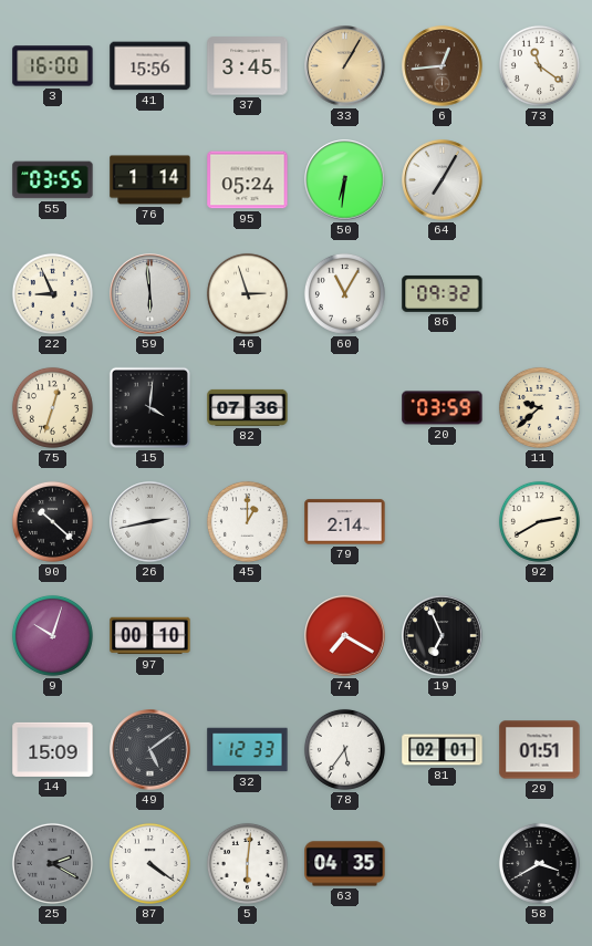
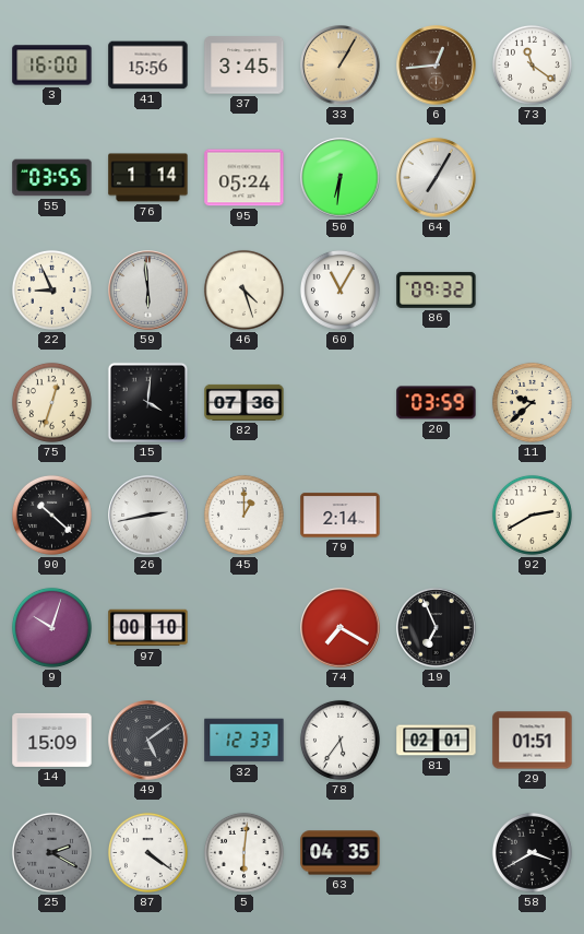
46: 2:57 -> 4:27 (243, 289)
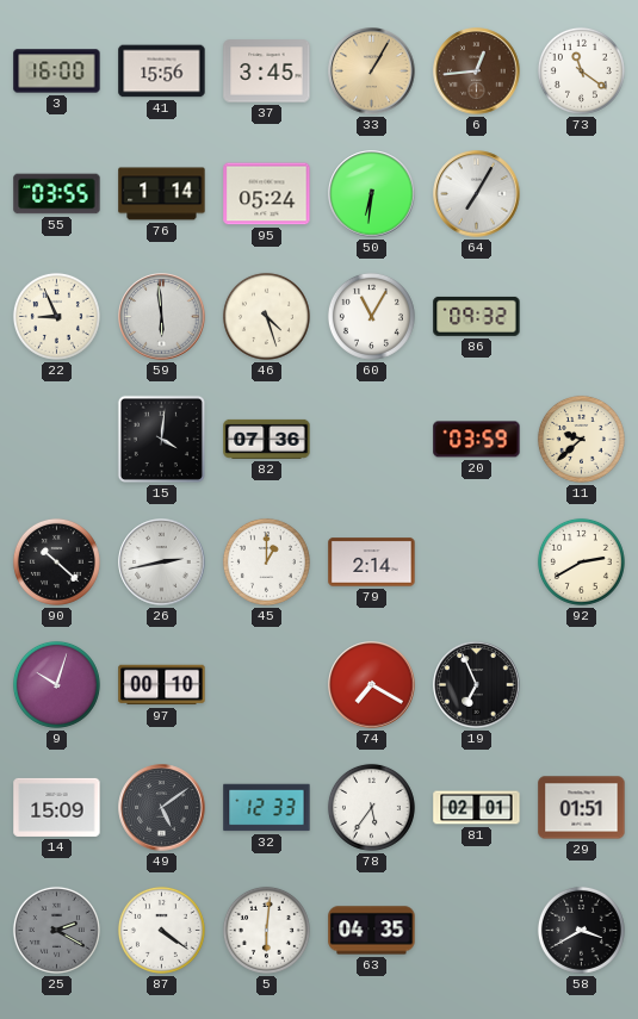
75: 12:33 -> none (51, 402)
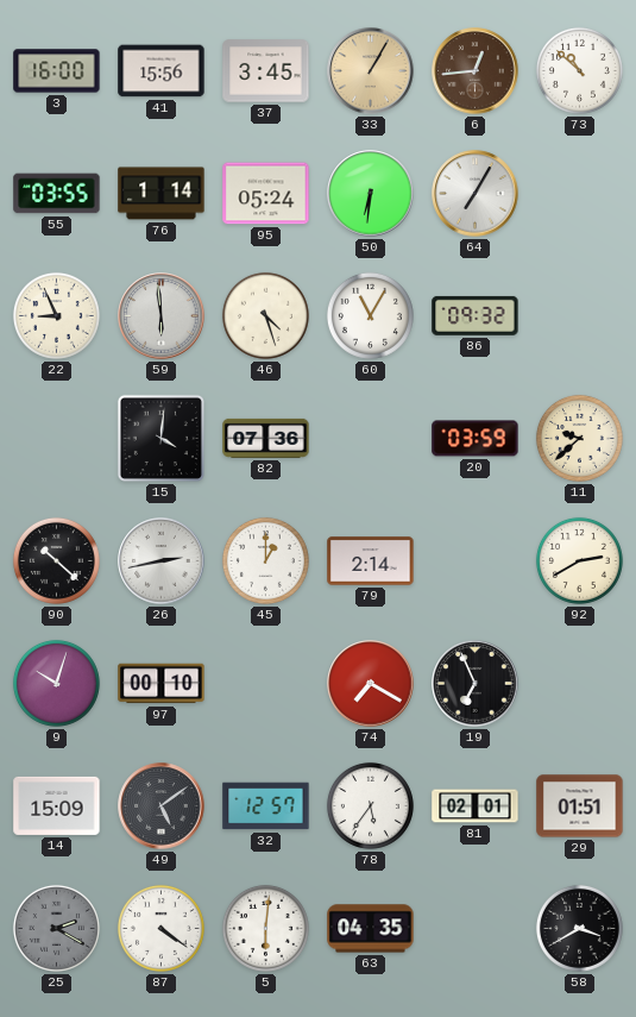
73: 11:21 -> 10:52 (579, 70)
32: 12:33 -> 12:57 (266, 806)
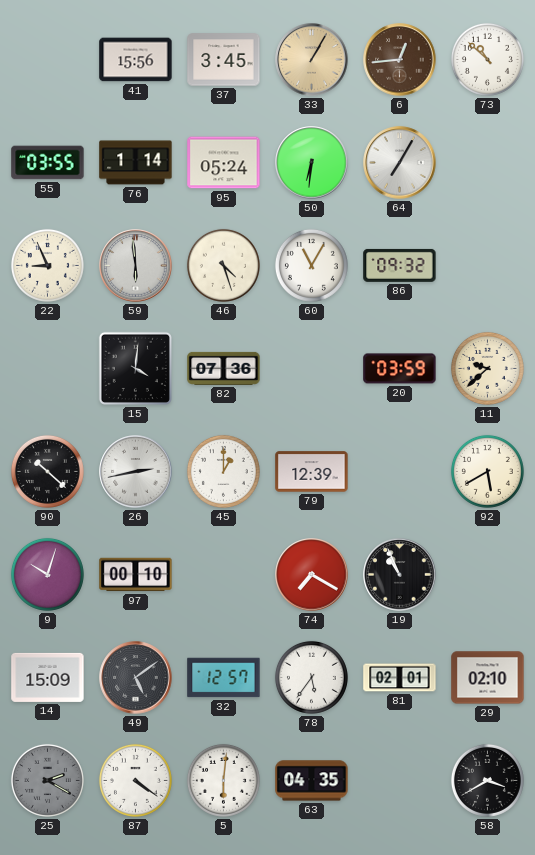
3: 16:00 -> none (57, 71)
79: 2:14 -> 12:39 (312, 472)
92: 2:40 -> 5:40 (487, 471)
19: 6:56 -> 10:56 (400, 575)
29: 01:51 -> 02:10 (488, 678)
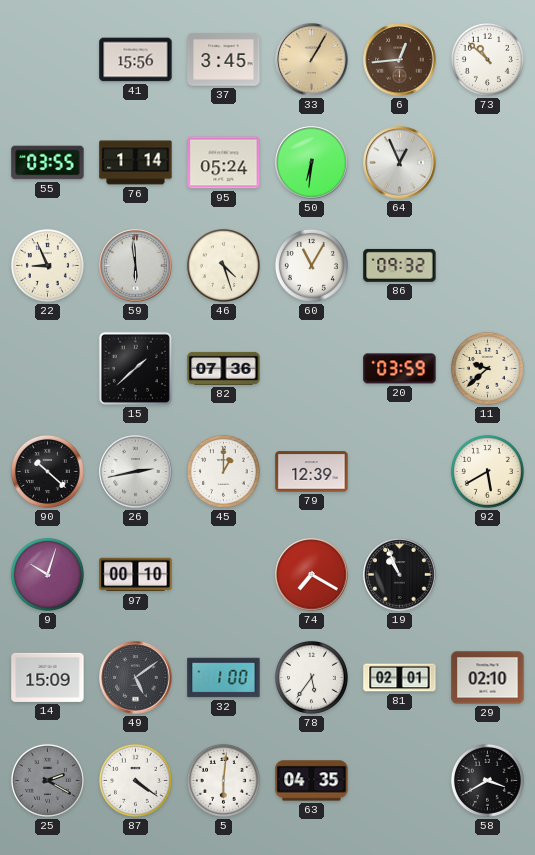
64: 7:05 -> 12:56 (400, 163)
15: 4:01 -> 1:38 (135, 368)
32: 12:57 -> 1:00 (224, 678)
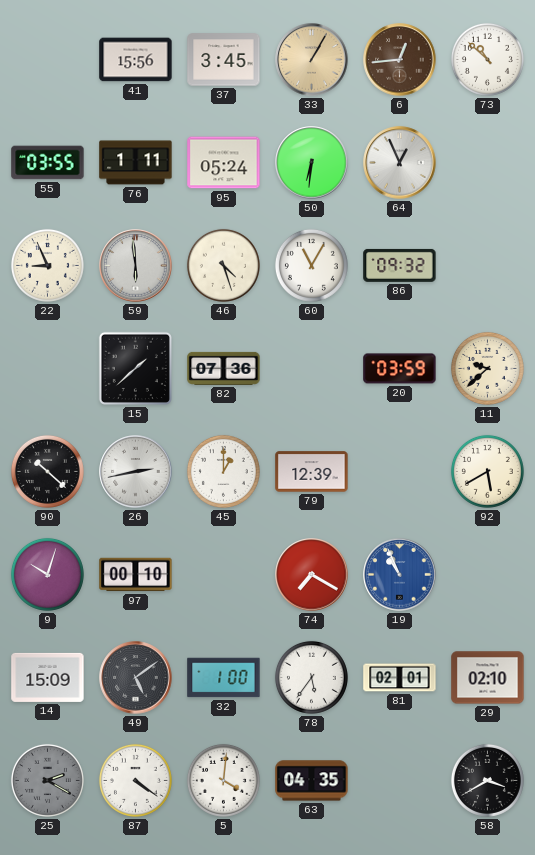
76: 1:14 -> 1:11 (136, 163)
19 dial: black -> blue (400, 575)
5: 6:01 -> 4:01 (223, 780)
